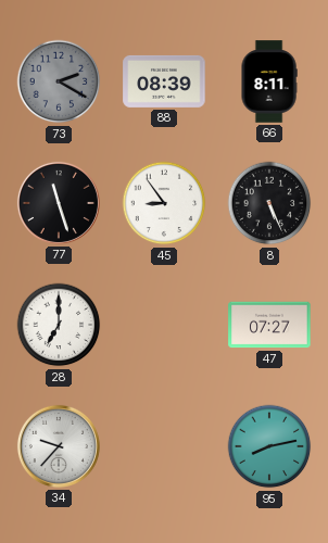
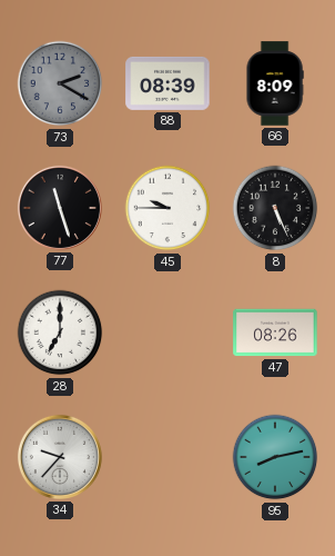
66: 8:11 -> 8:09 (275, 83)
45: 8:54 -> 9:45 (167, 208)
47: 07:27 -> 08:26 (275, 332)
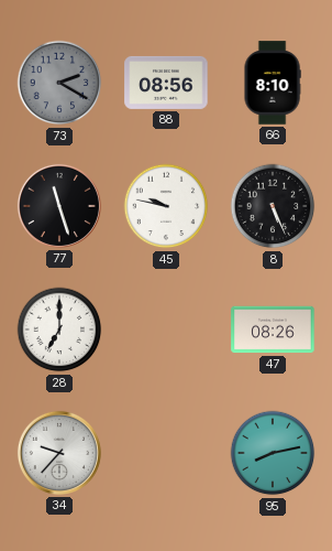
88: 08:39 -> 08:56 (166, 83)
66: 8:09 -> 8:10 (273, 83)
45: 9:45 -> 9:47 (166, 206)
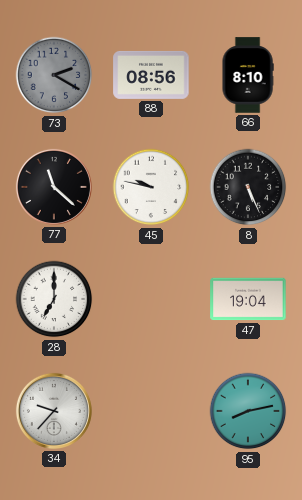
77: 11:27 -> 11:22 (54, 187)
47: 08:26 -> 19:04 (248, 299)
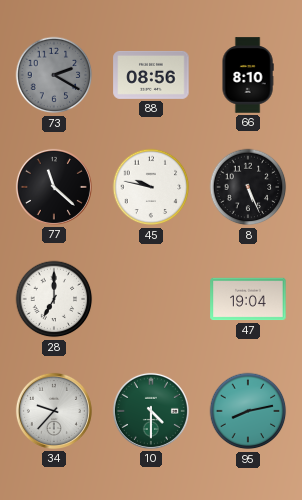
10: none -> 4:30 (151, 411)
